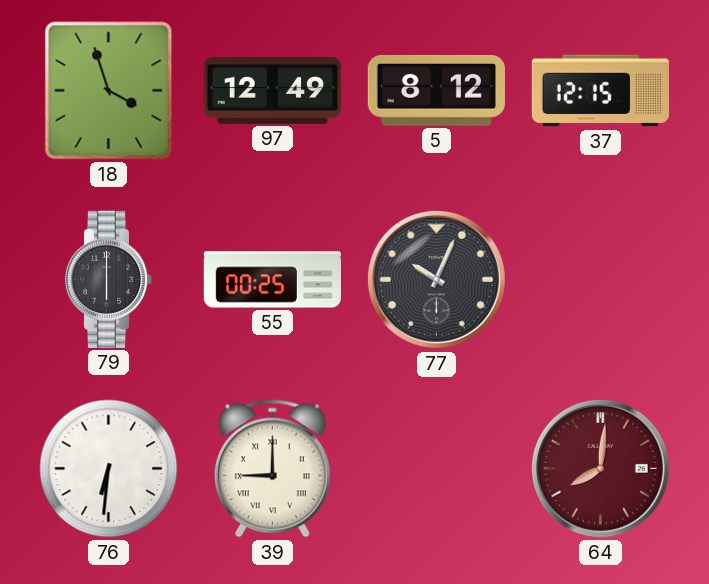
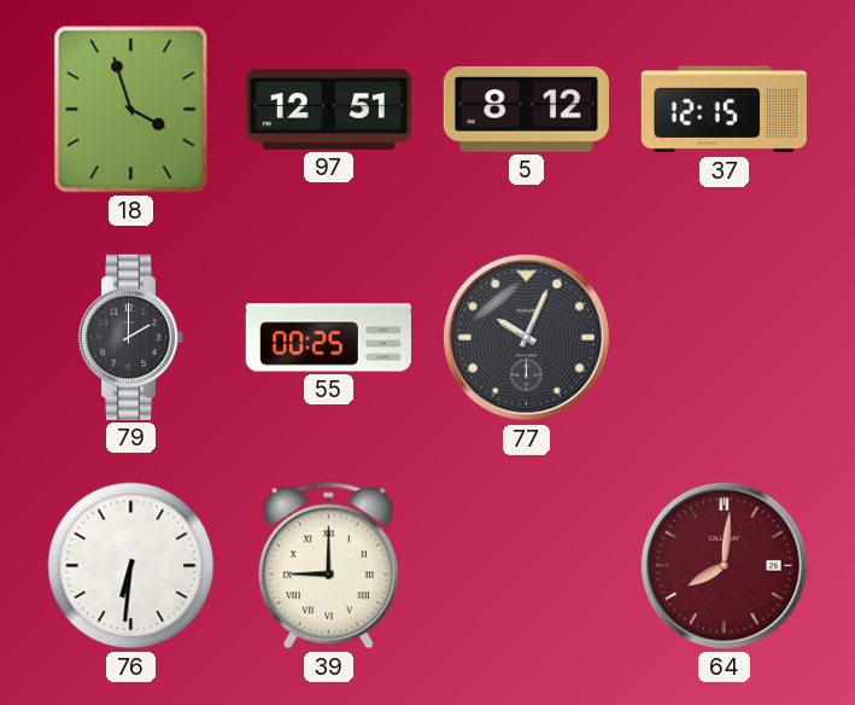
97: 12:49 -> 12:51 (328, 109)
79: 6:00 -> 2:00 (131, 337)
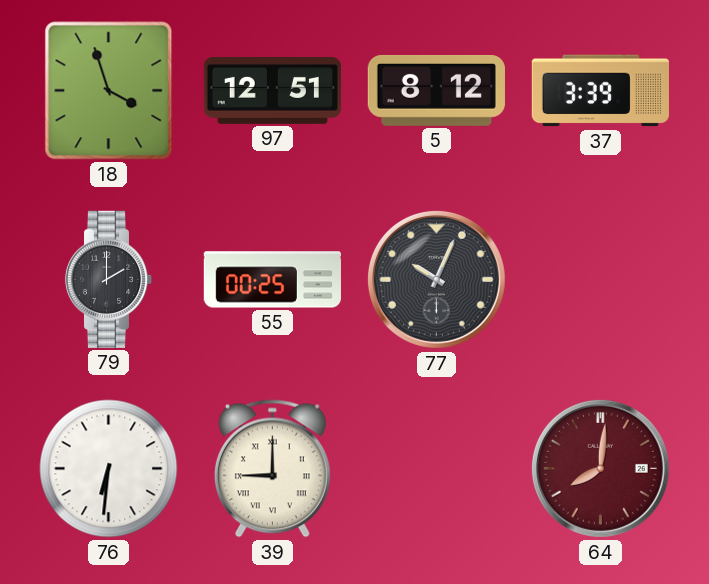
37: 12:15 -> 3:39 (600, 91)
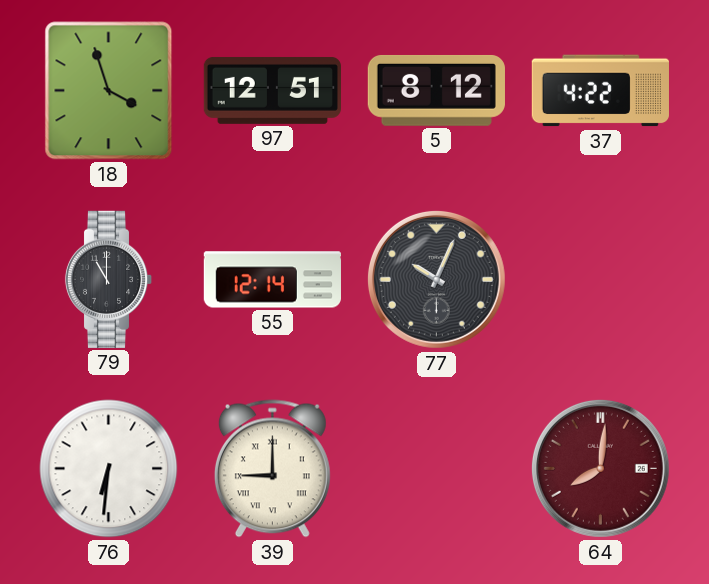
37: 3:39 -> 4:22 (600, 91)
79: 2:00 -> 11:00 (109, 279)
55: 00:25 -> 12:14 (272, 280)
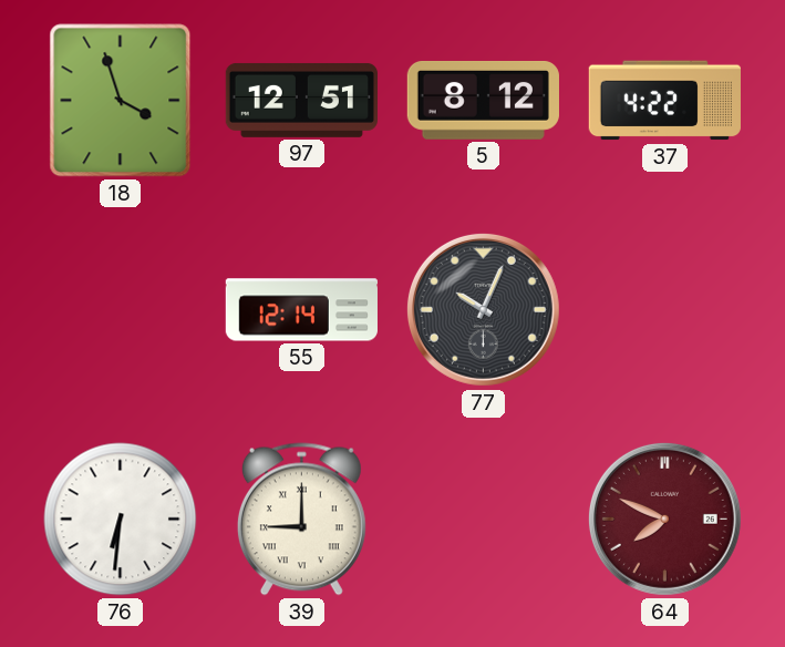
79: 11:00 -> none (109, 279)
64: 8:01 -> 7:49 (664, 518)
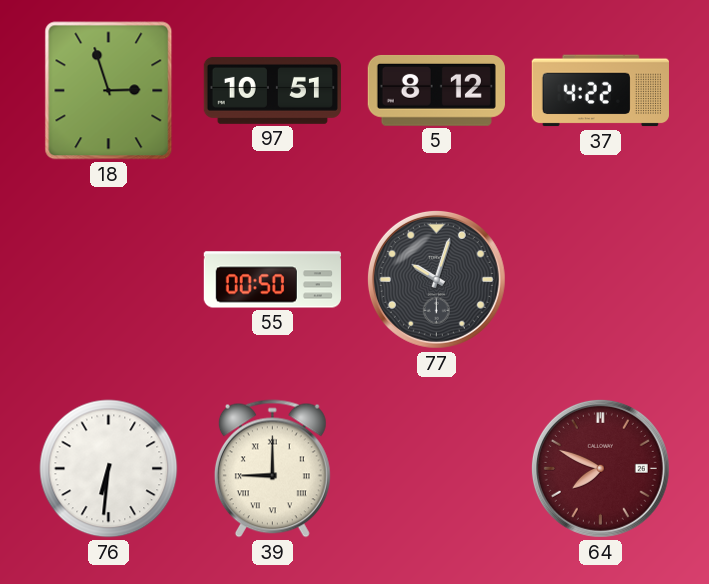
18: 3:57 -> 2:57 (109, 91)
97: 12:51 -> 10:51 (272, 90)
55: 12:14 -> 00:50 (272, 280)
77: 10:04 -> 10:03 (436, 279)
